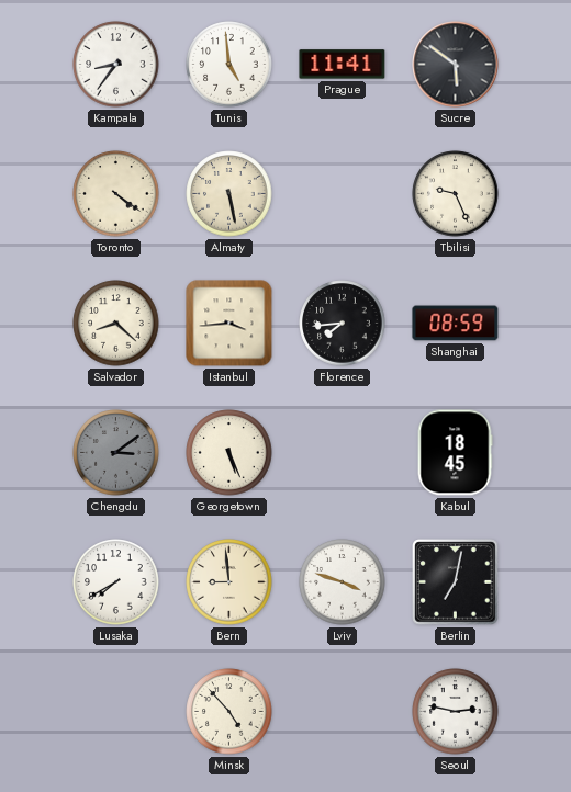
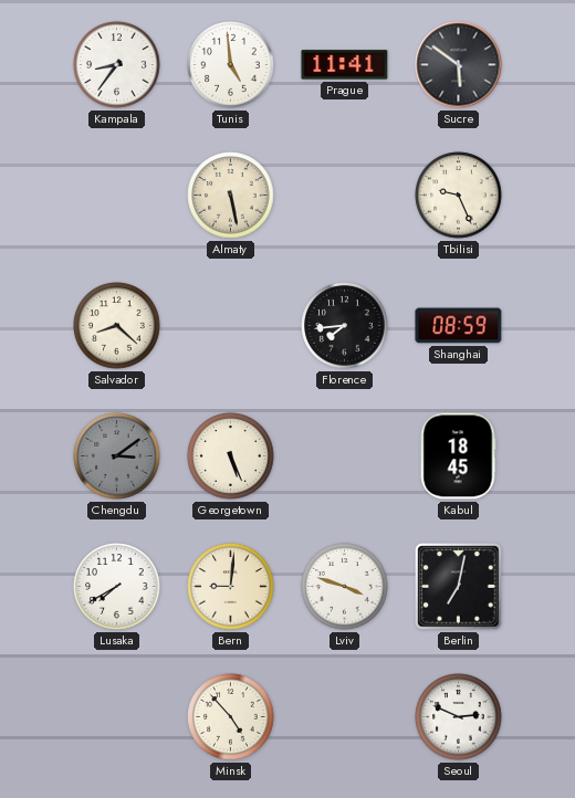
Toronto: 4:21 -> none (116, 194)
Istanbul: 3:44 -> none (229, 324)
Bern: 8:59 -> 9:01 (231, 587)
Seoul: 2:47 -> 2:49 (459, 717)
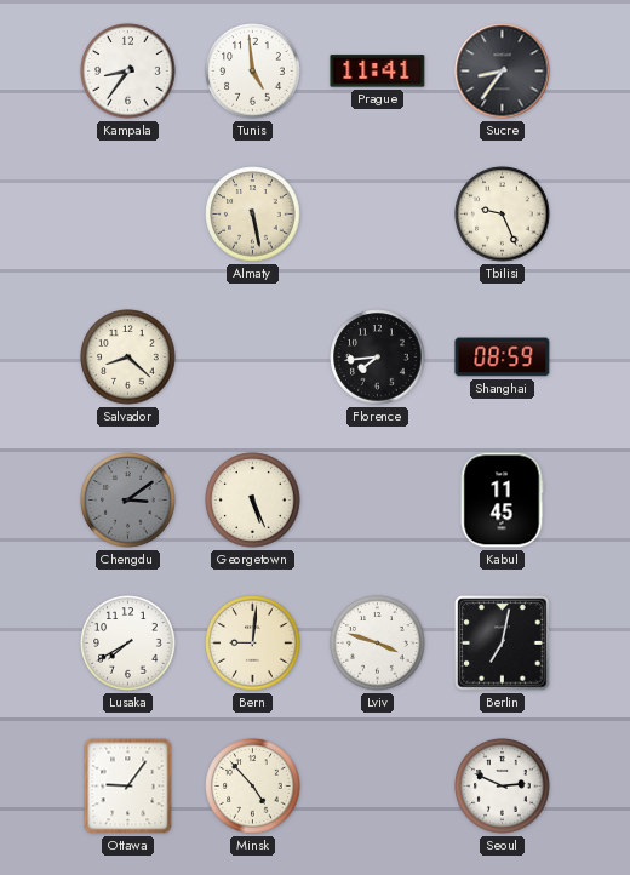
Sucre: 5:51 -> 8:36 (503, 72)
Kabul: 18:45 -> 11:45 (502, 501)
Ottawa: none -> 9:06 (128, 787)
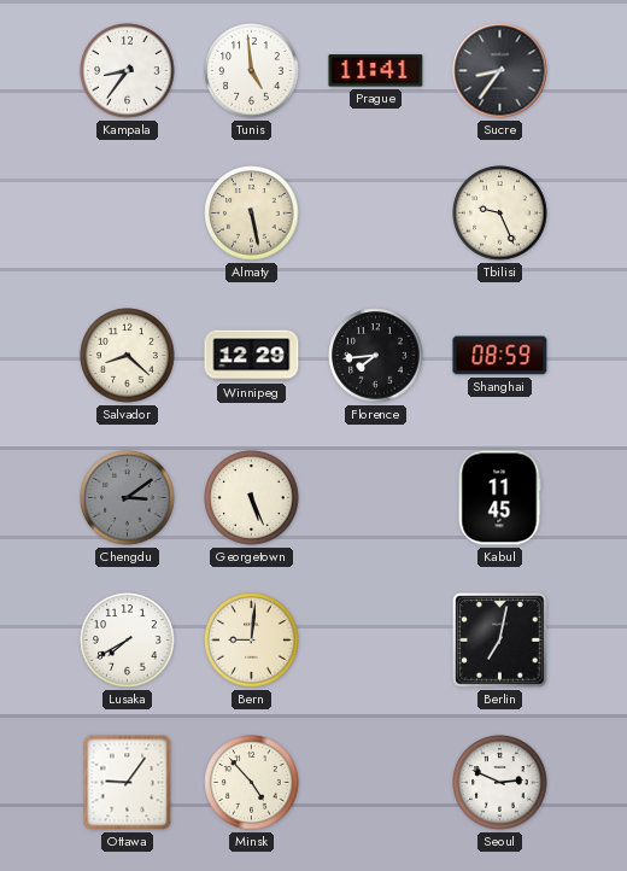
Winnipeg: none -> 12:29 (252, 356)
Lviv: 3:48 -> none (378, 644)
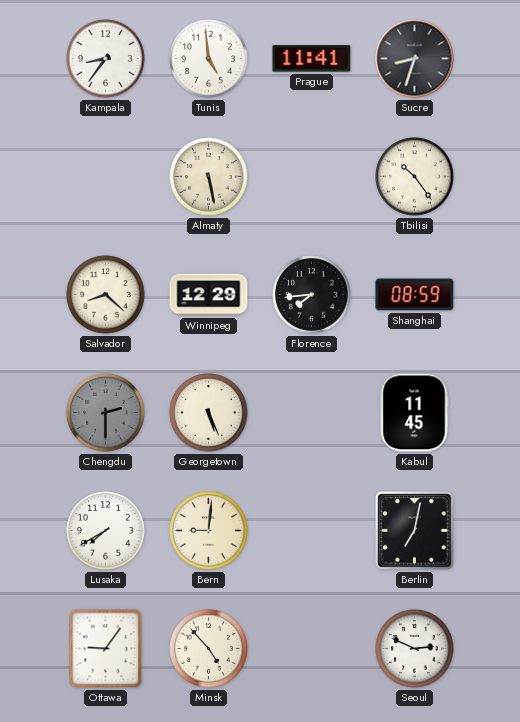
Sucre: 8:36 -> 8:33 (415, 59)
Tbilisi: 9:26 -> 10:24 (415, 177)
Chengdu: 3:09 -> 2:30 (106, 413)
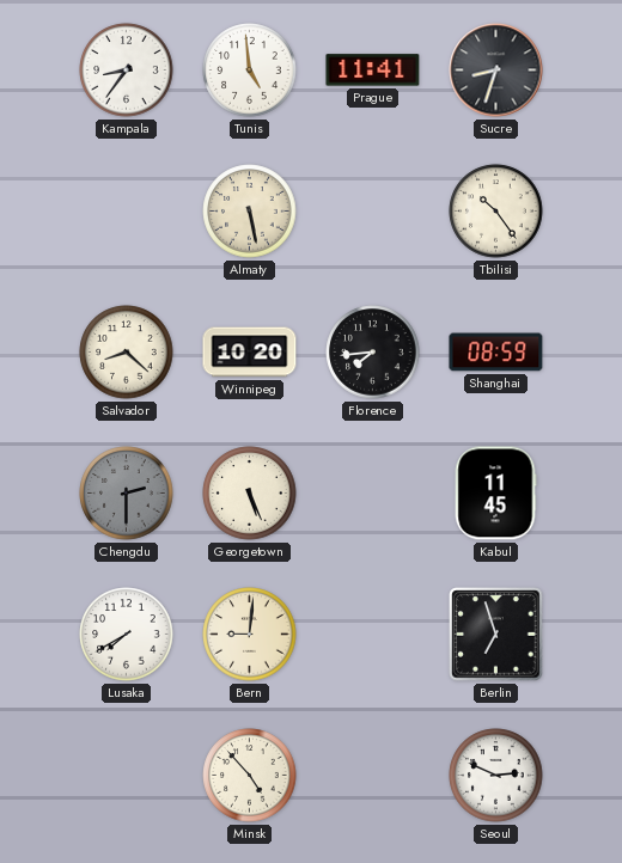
Winnipeg: 12:29 -> 10:20 (250, 353)
Berlin: 7:02 -> 6:57 (496, 635)
Ottawa: 9:06 -> none (106, 649)
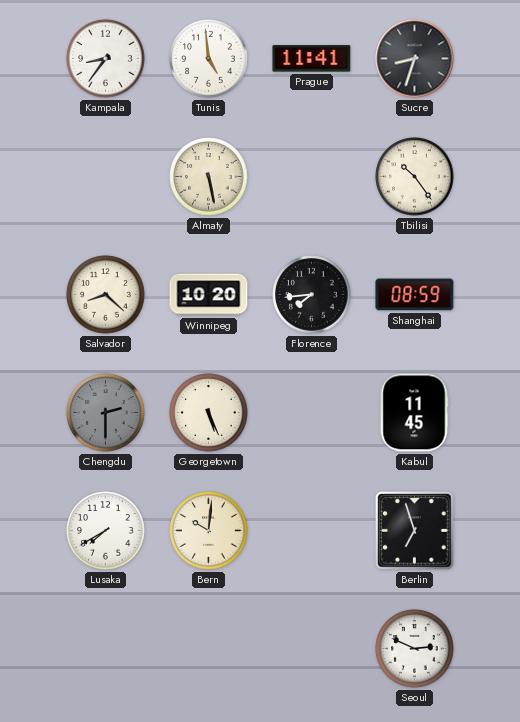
Bern: 9:01 -> 10:01 (209, 531)
Minsk: 4:53 -> none (250, 776)
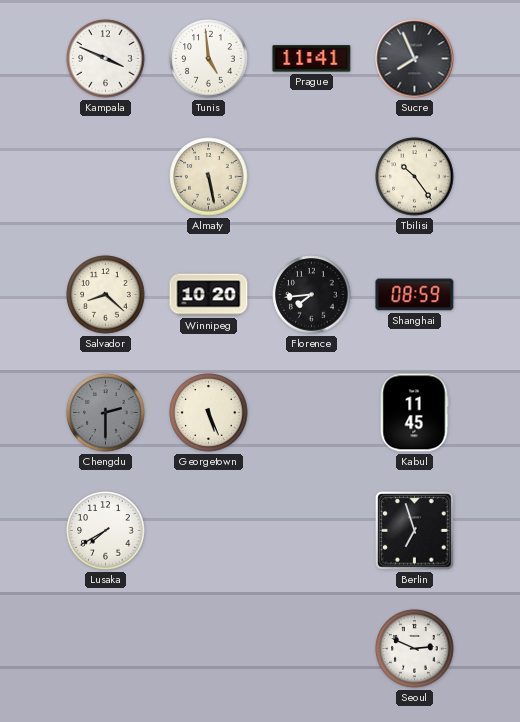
Kampala: 8:36 -> 3:49 (106, 59)
Sucre: 8:33 -> 7:56 (415, 59)
Bern: 10:01 -> none (209, 531)
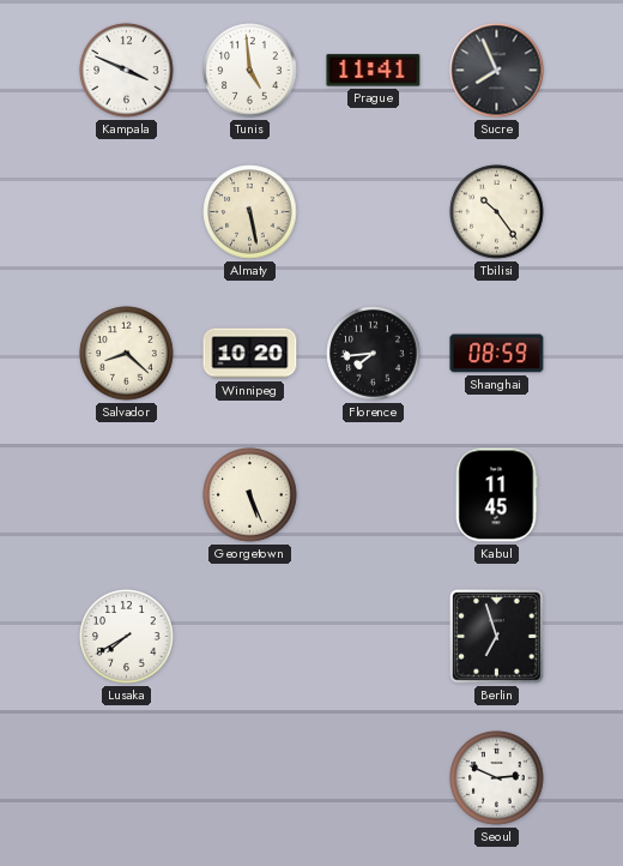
Chengdu: 2:30 -> none (106, 413)
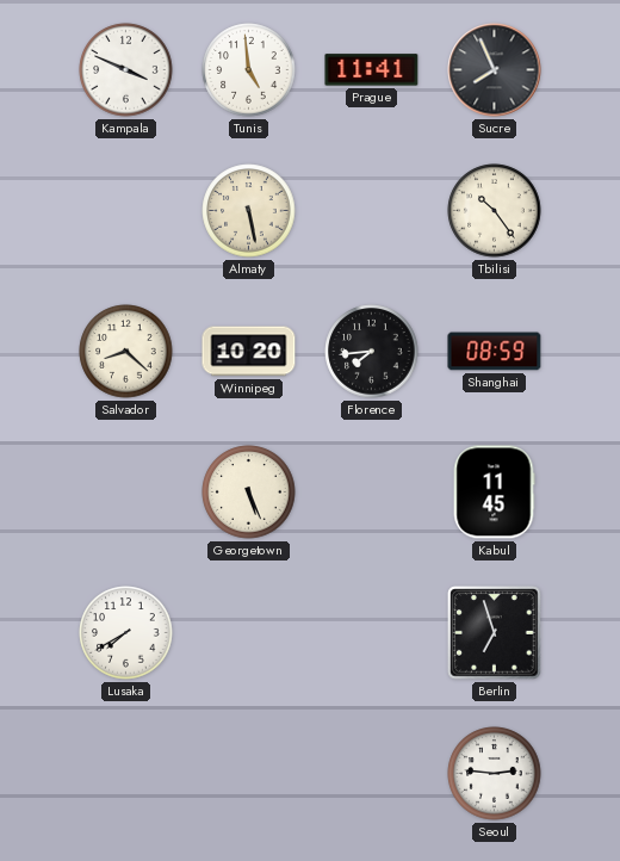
Seoul: 2:49 -> 2:46 (495, 774)
